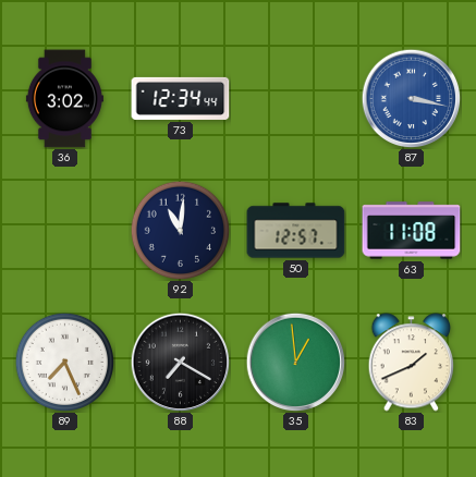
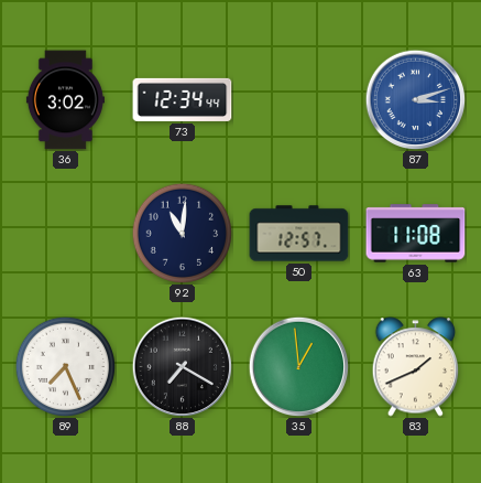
87: 3:17 -> 3:12 (415, 99)
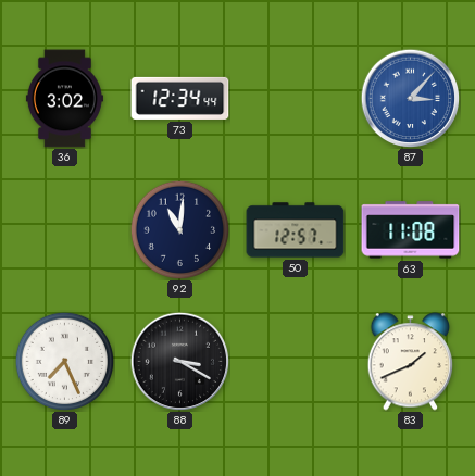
87: 3:12 -> 3:07 (410, 98)
88: 7:20 -> 3:20 (179, 361)
35: 12:59 -> none (298, 366)
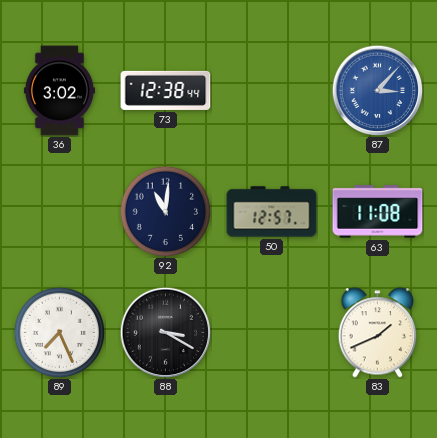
73: 12:34 -> 12:38 (166, 90)
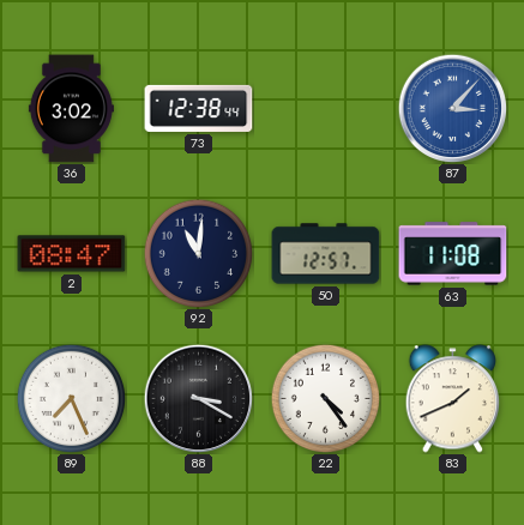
2: none -> 08:47 (72, 254)
22: none -> 4:24 (325, 398)
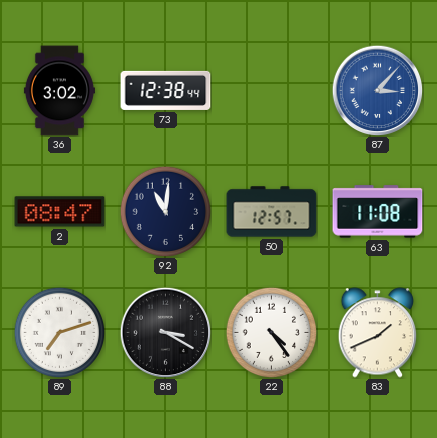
89: 7:26 -> 7:12 (59, 332)
